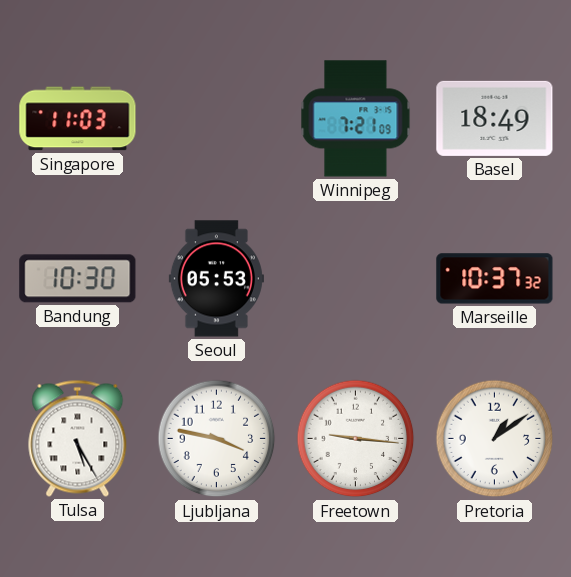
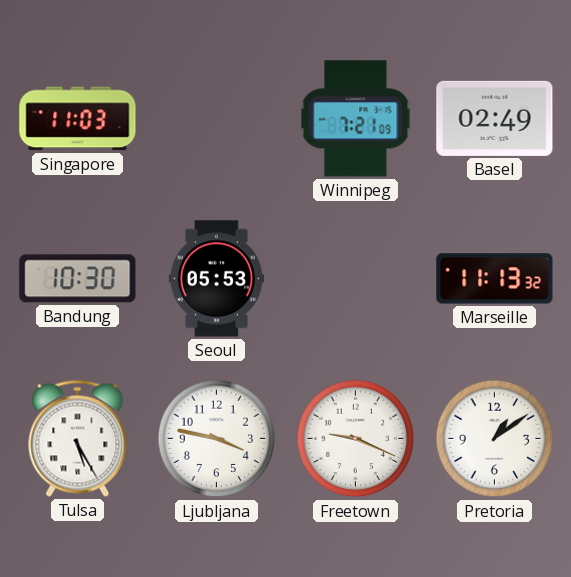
Basel: 18:49 -> 02:49 (495, 118)
Marseille: 10:37 -> 11:13 (495, 279)
Freetown: 9:16 -> 9:19 (356, 439)
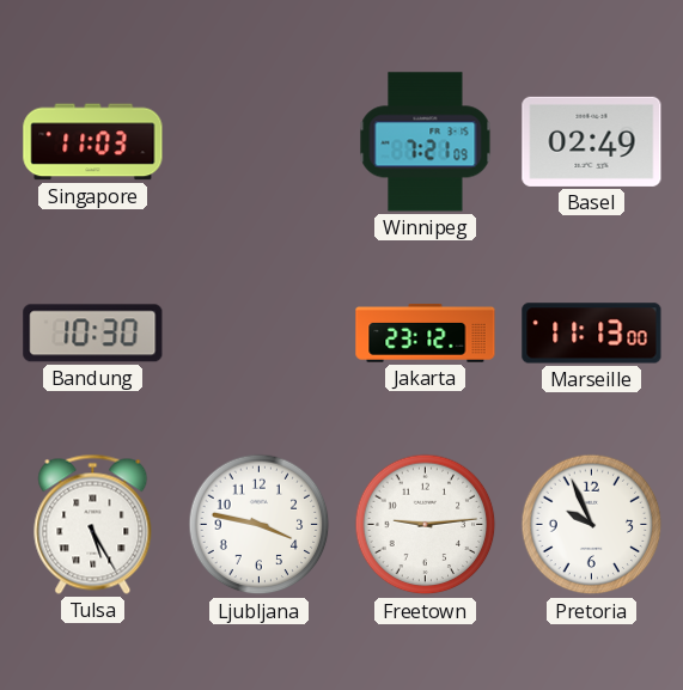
Seoul: 05:53 -> none (216, 279)
Jakarta: none -> 23:12 (426, 334)
Marseille: 11:13:32 -> 11:13:00 (592, 334)
Freetown: 9:19 -> 9:14 (426, 525)
Pretoria: 1:09 -> 9:56 (592, 525)
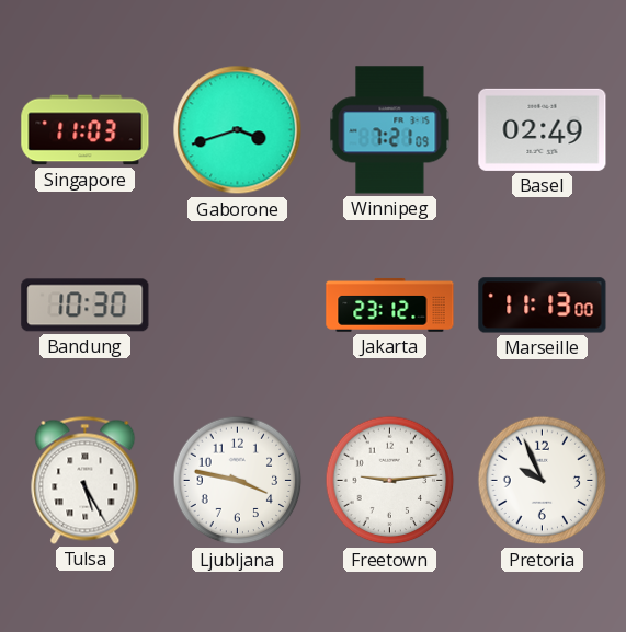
Gaborone: none -> 3:42 (238, 130)
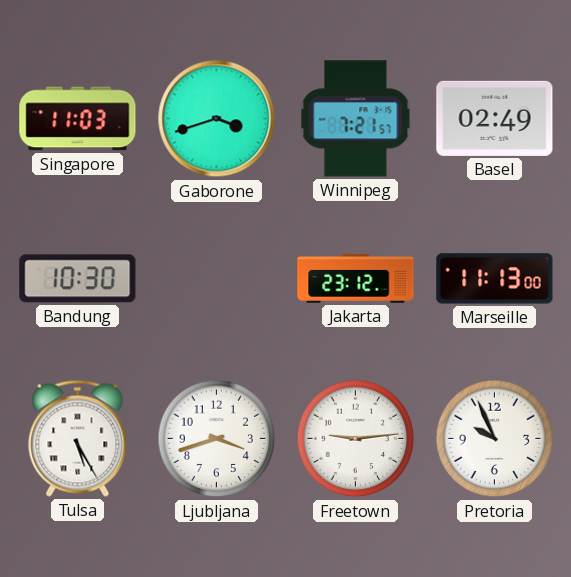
Winnipeg: 7:21:09 -> 7:21:57 (356, 119)
Ljubljana: 3:47 -> 3:42 (217, 439)
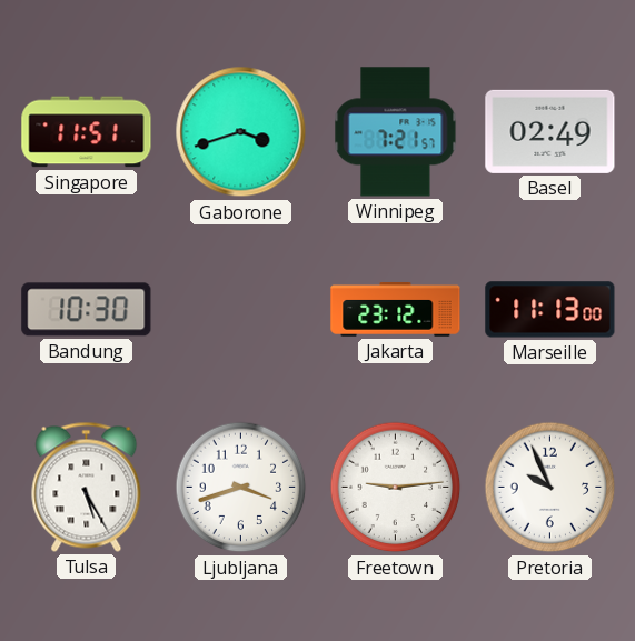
Singapore: 11:03 -> 11:51 (87, 132)
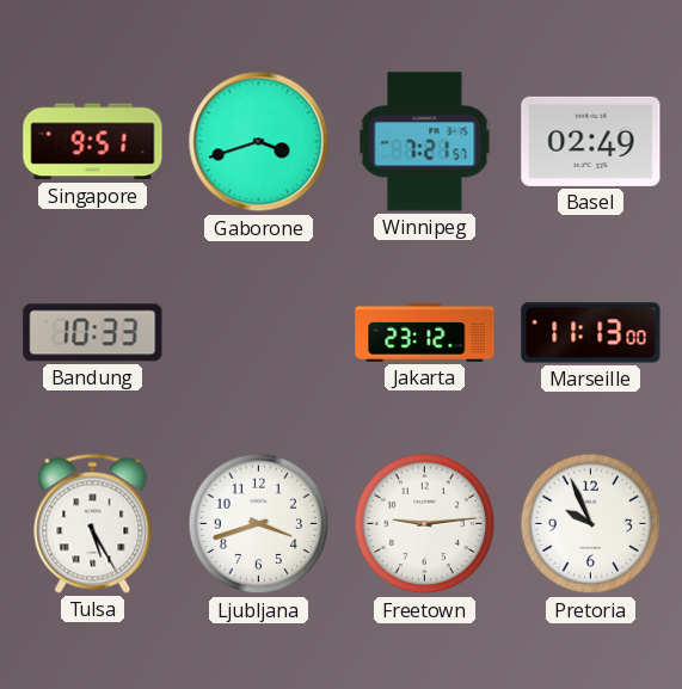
Singapore: 11:51 -> 9:51 (93, 142)
Bandung: 10:30 -> 10:33 (93, 333)
